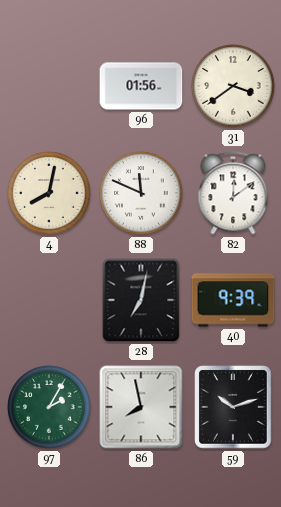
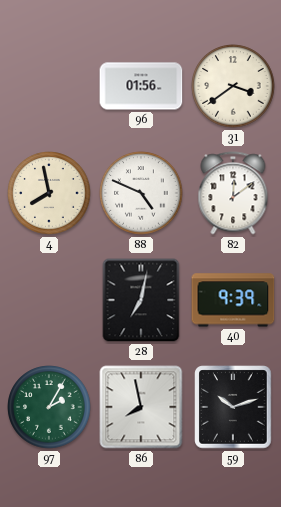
4: 8:02 -> 7:58 (49, 193)
88: 11:49 -> 4:49 (141, 193)
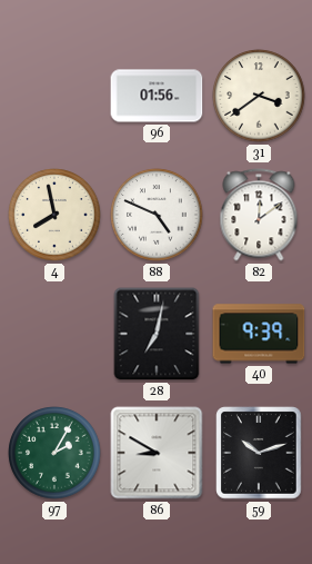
86: 7:58 -> 8:50 (157, 453)
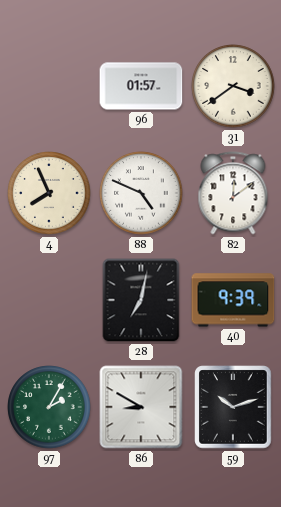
96: 01:56 -> 01:57 (141, 86)
4: 7:58 -> 7:56 (49, 193)
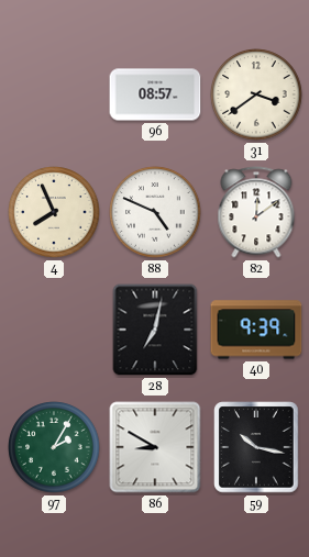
96: 01:57 -> 08:57 (155, 94)
59: 10:12 -> 10:17 (256, 447)
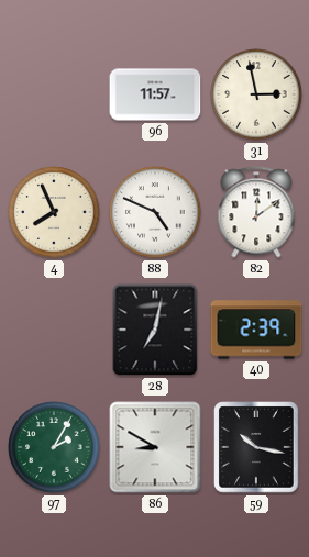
96: 08:57 -> 11:57 (155, 94)
31: 3:39 -> 2:58 (256, 94)
40: 9:39 -> 2:39 (256, 330)
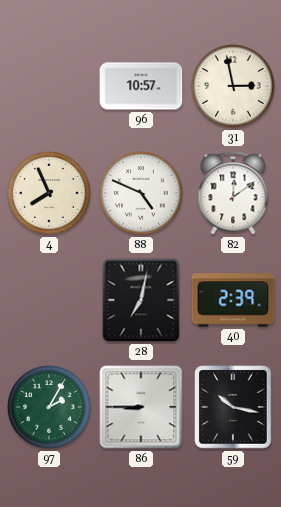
96: 11:57 -> 10:57 (141, 86)
86: 8:50 -> 8:45 (141, 407)
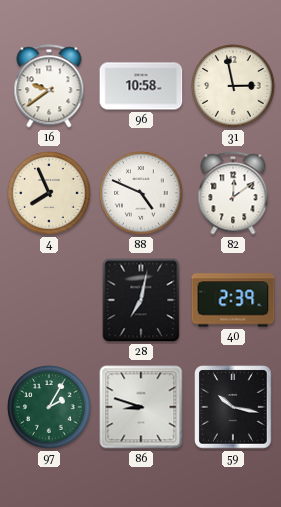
16: none -> 9:39 (49, 86)
96: 10:57 -> 10:58 (141, 86)
86: 8:45 -> 8:48 (141, 407)
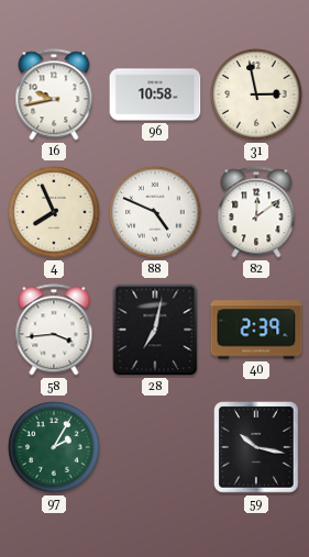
16: 9:39 -> 9:43 (54, 94)
58: none -> 3:44 (54, 330)
86: 8:48 -> none (141, 407)
